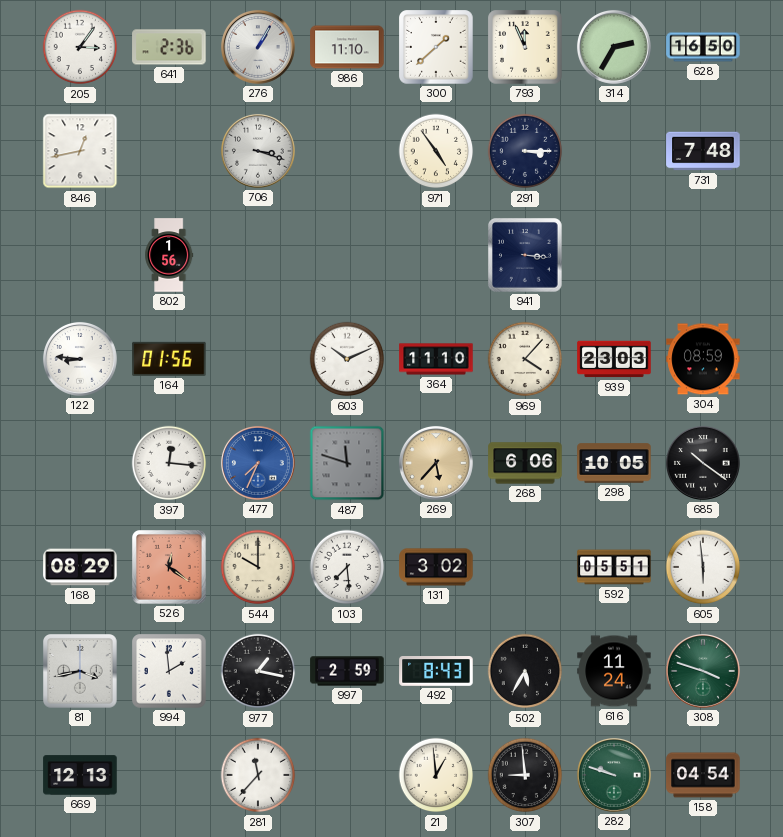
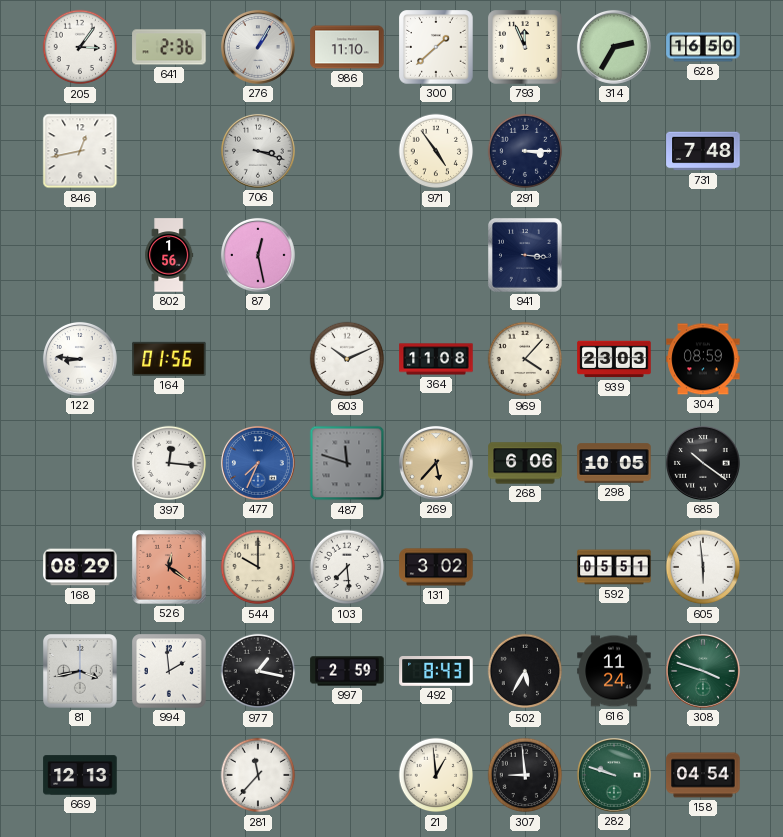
87: none -> 12:28 (258, 255)
364: 11:10 -> 11:08 (436, 359)
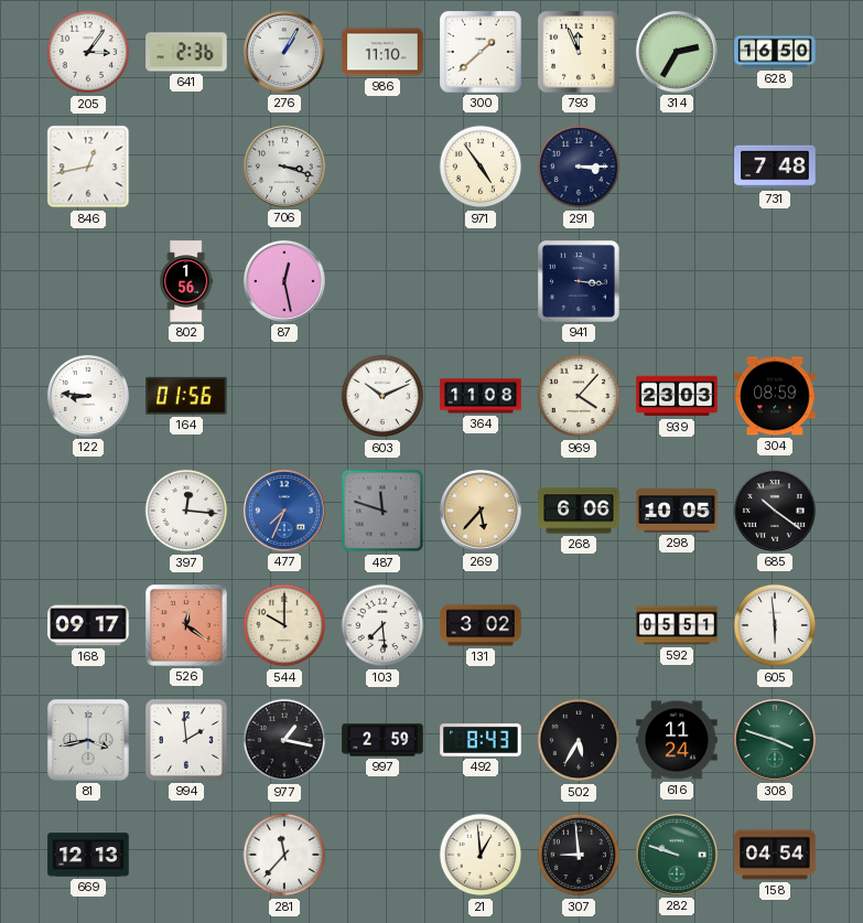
168: 08:29 -> 09:17 (88, 625)
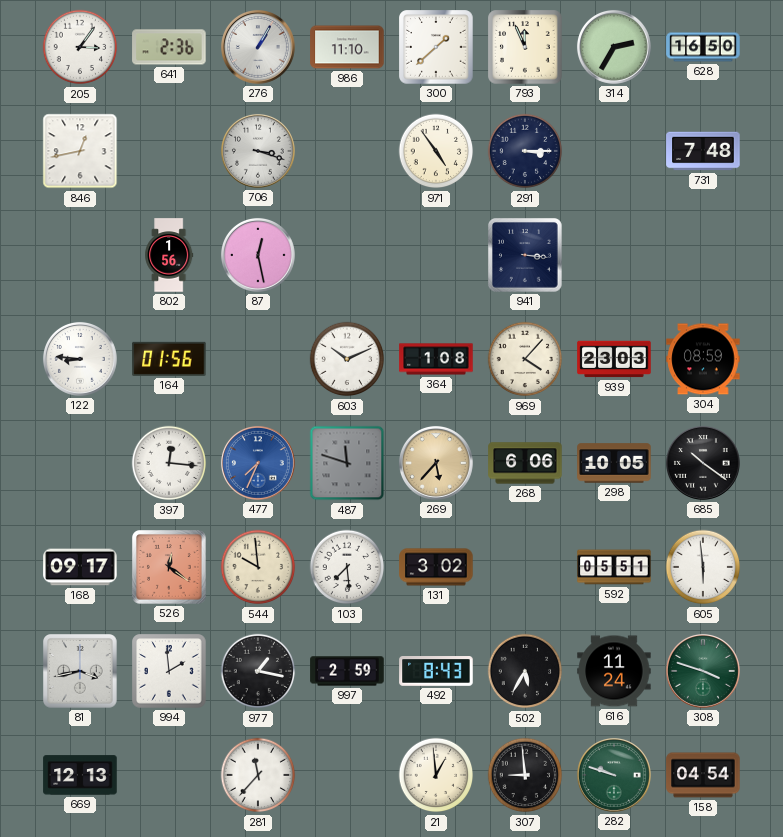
364: 11:08 -> 1:08 (436, 359)
544: 10:00 -> 9:59 (258, 567)
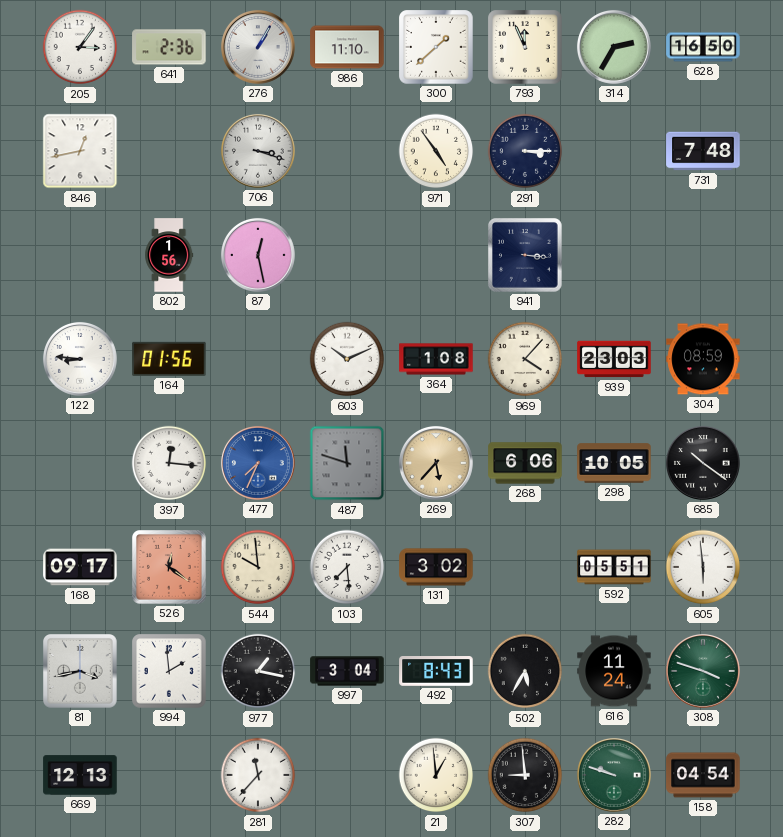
997: 2:59 -> 3:04 (347, 671)
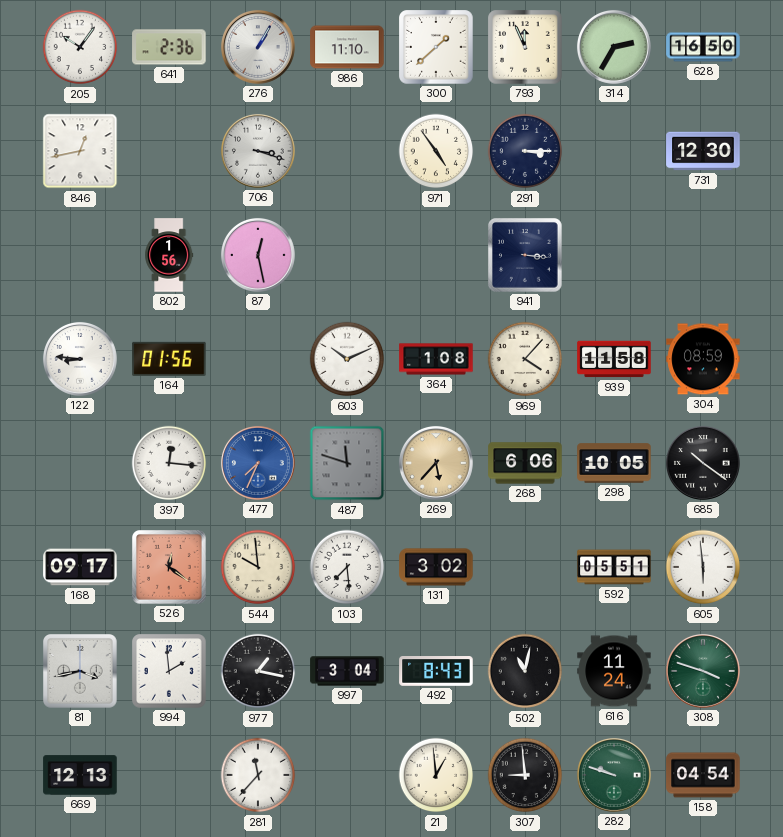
205: 3:06 -> 10:06 (80, 47)
731: 7:48 -> 12:30 (703, 151)
939: 23:03 -> 11:58 (614, 359)
502: 5:35 -> 11:02 (525, 671)
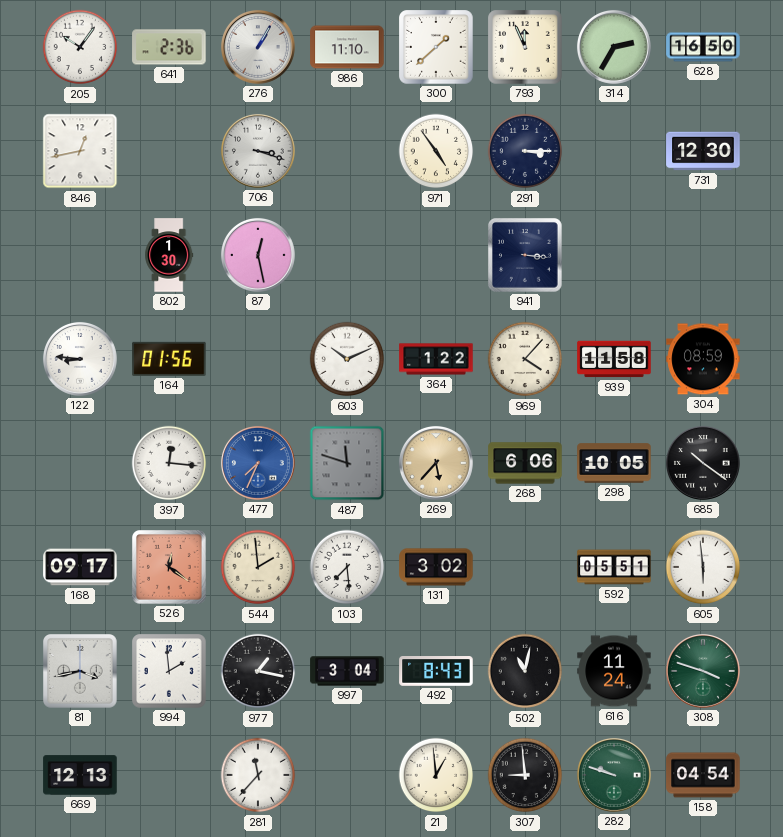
802: 1:56 -> 1:30 (169, 255)
364: 1:08 -> 1:22 (436, 359)
544: 9:59 -> 1:59 (258, 567)
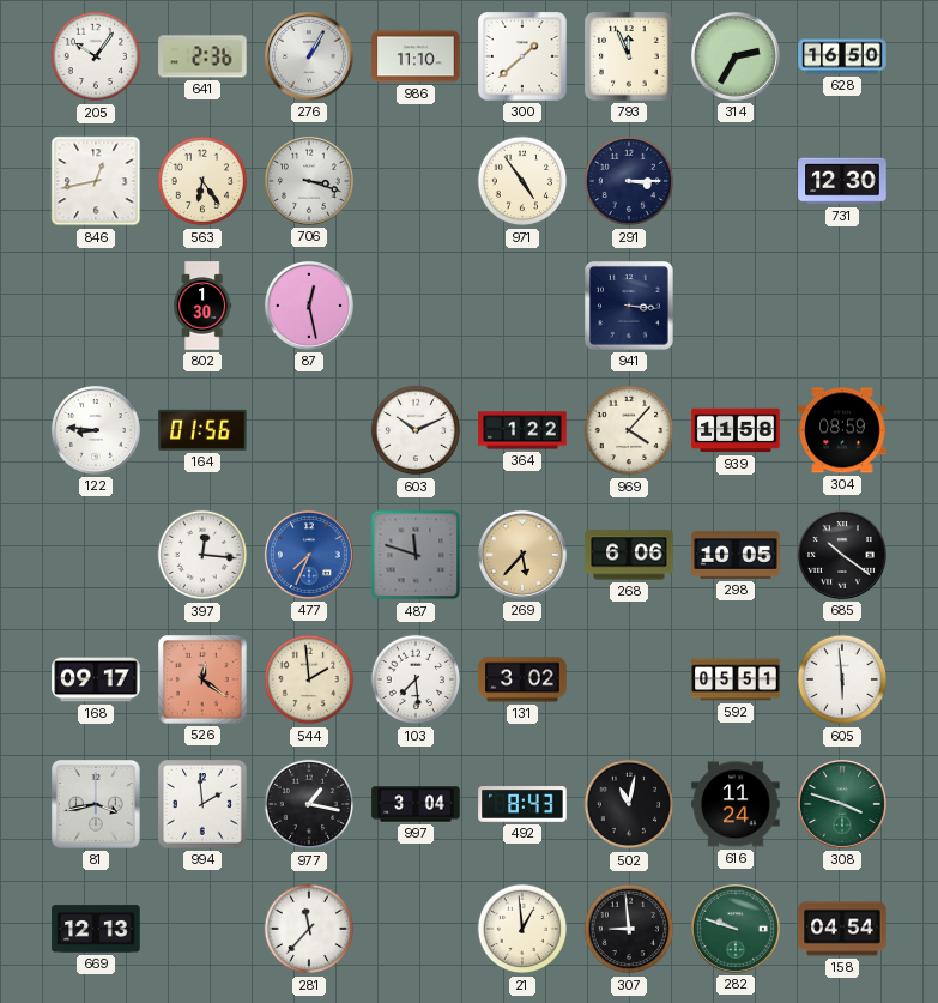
563: none -> 6:24 (202, 181)
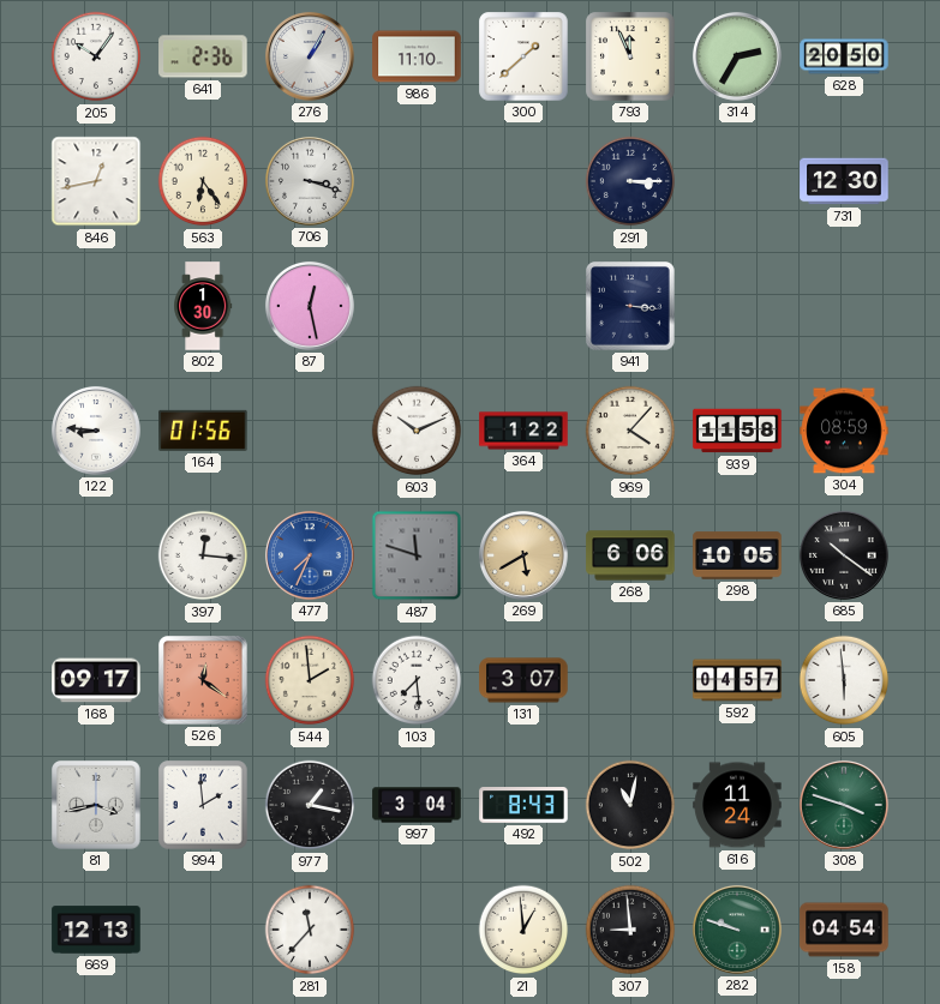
628: 16:50 -> 20:50 (844, 56)
971: 4:54 -> none (522, 181)
269: 5:37 -> 5:40 (523, 555)
131: 3:02 -> 3:07 (523, 680)
592: 05:51 -> 04:57 (737, 680)
